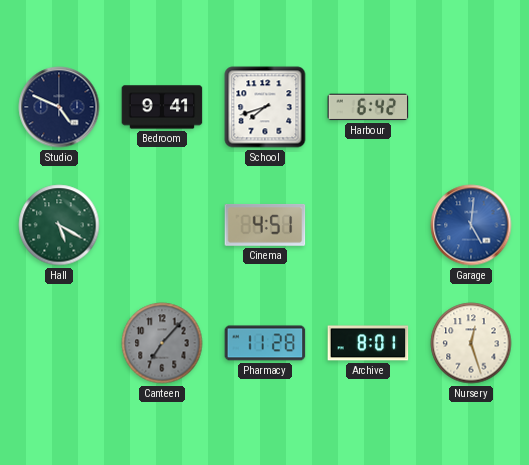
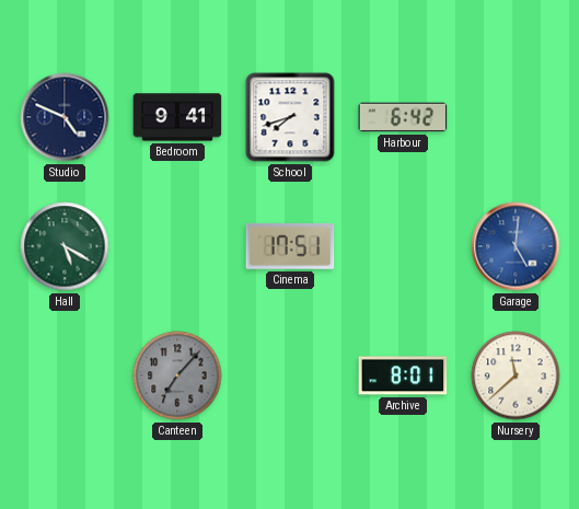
Cinema: 4:51 -> 17:51 (290, 246)
Pharmacy: 11:28 -> none (265, 343)
Nursery: 12:27 -> 11:38 (516, 375)
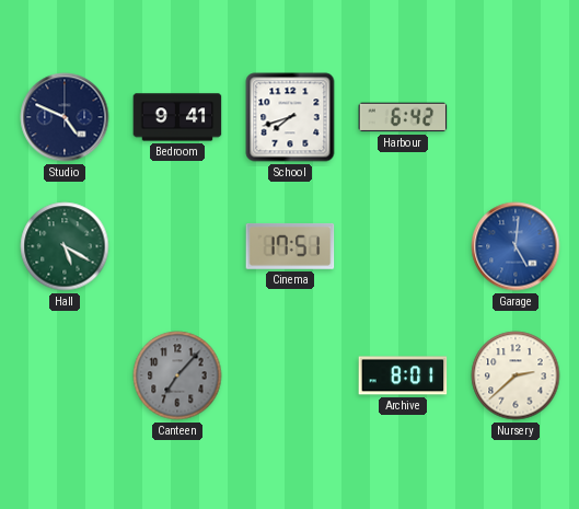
Nursery: 11:38 -> 2:38 (516, 375)
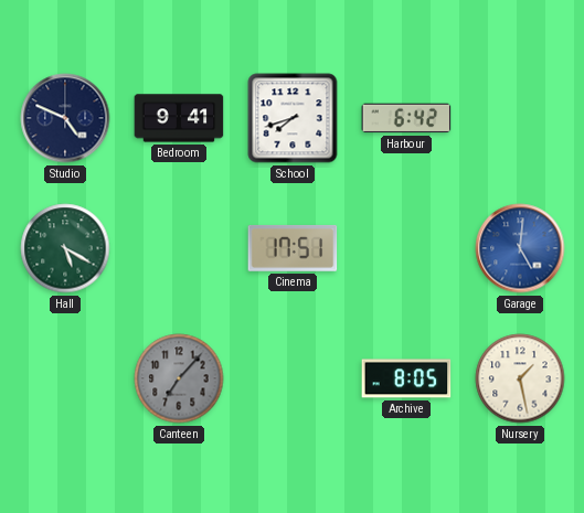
Archive: 8:01 -> 8:05 (406, 378)
Nursery: 2:38 -> 1:28 (520, 378)
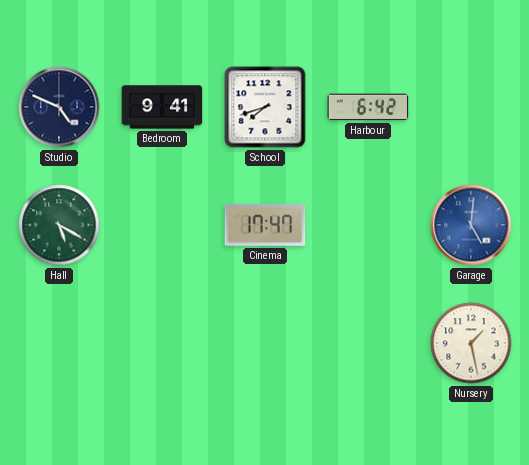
Cinema: 17:51 -> 17:47 (265, 225)
Canteen: 7:07 -> none (179, 378)
Archive: 8:05 -> none (406, 378)
